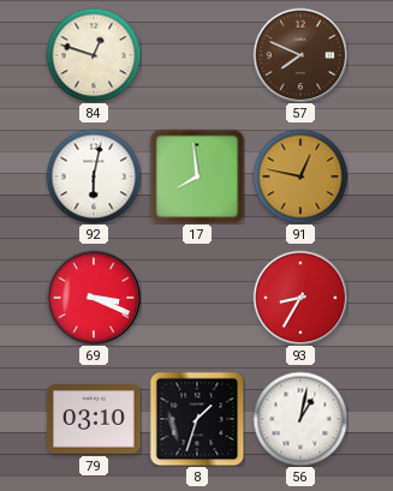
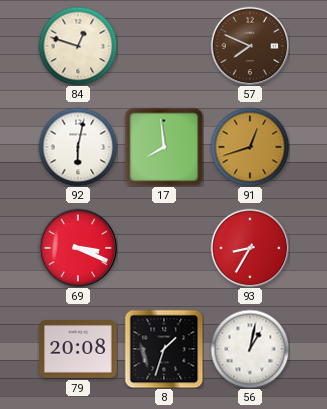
91: 12:47 -> 12:42 (250, 147)
79: 03:10 -> 20:08 (78, 349)
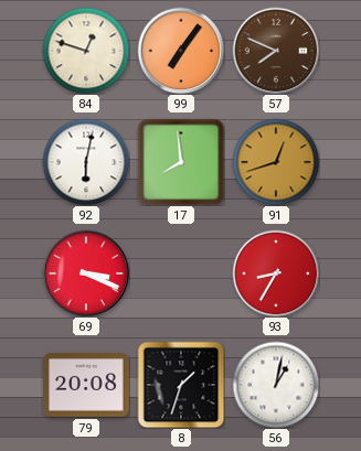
99: none -> 7:06 (181, 51)
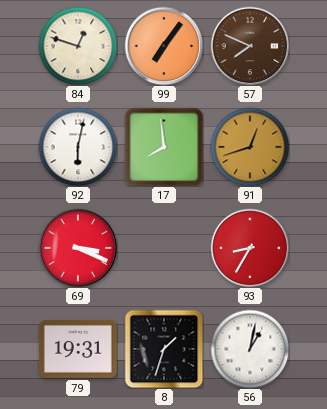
79: 20:08 -> 19:31 (78, 349)
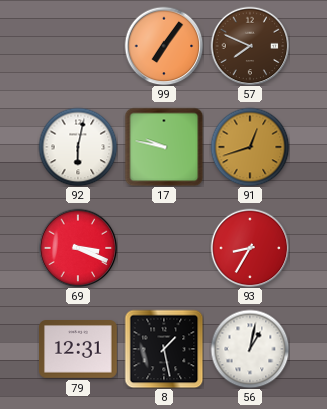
84: 12:48 -> none (78, 46)
17: 7:59 -> 9:47 (164, 147)
79: 19:31 -> 12:31 (78, 349)
8: 1:33 -> 1:28 (164, 349)
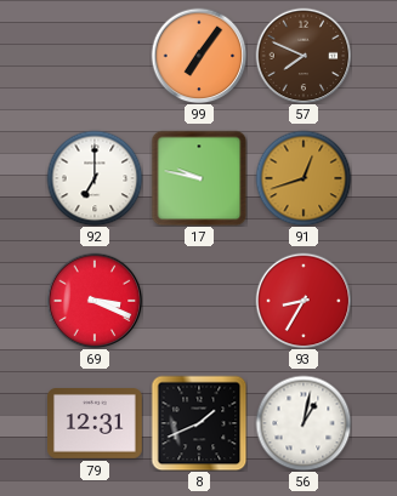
92: 6:02 -> 7:00 (95, 178)
8: 1:28 -> 1:41 (199, 423)
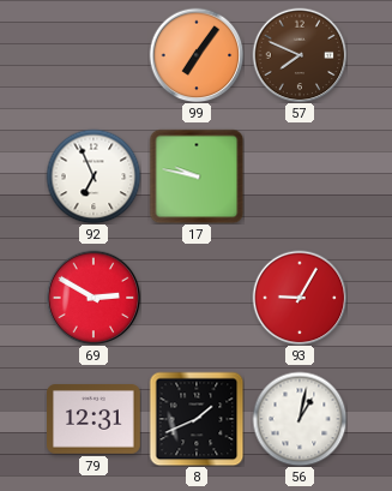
92: 7:00 -> 6:56 (94, 176)
91: 12:42 -> none (304, 178)
69: 3:19 -> 2:50 (94, 298)
93: 8:35 -> 9:05 (300, 298)
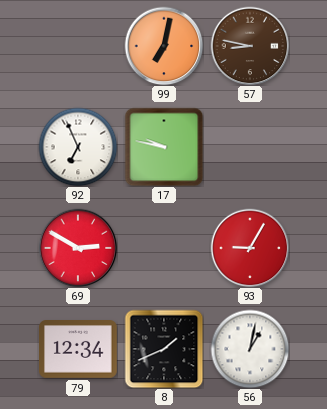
99: 7:06 -> 7:02 (164, 46)
57: 7:49 -> 8:47 (250, 46)
79: 12:31 -> 12:34 (78, 349)
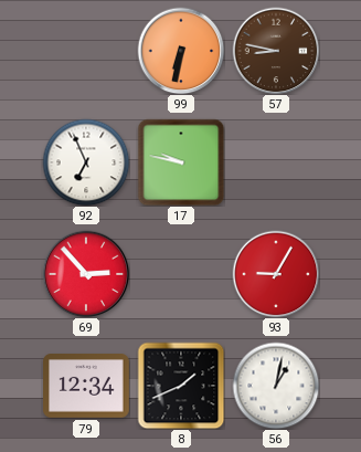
99: 7:02 -> 6:32 (181, 51)
69: 2:50 -> 2:53 (86, 274)
